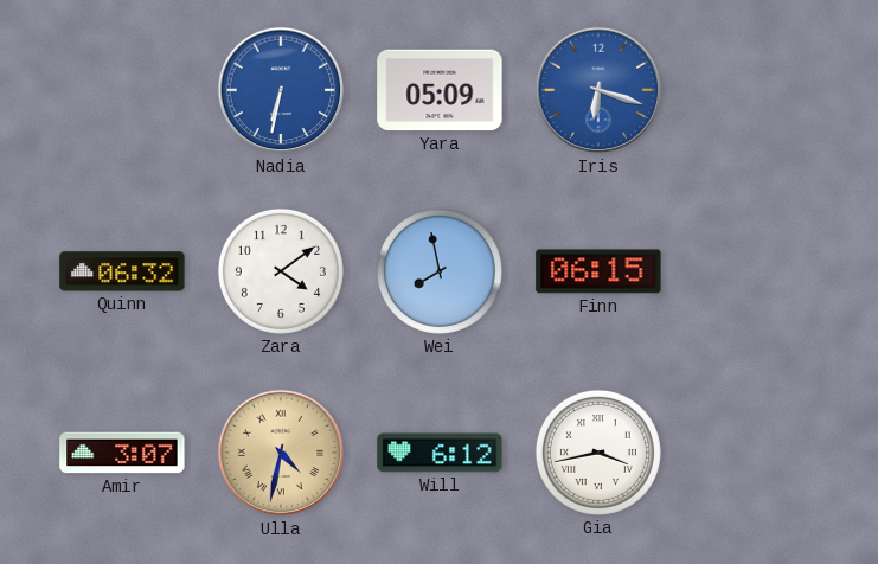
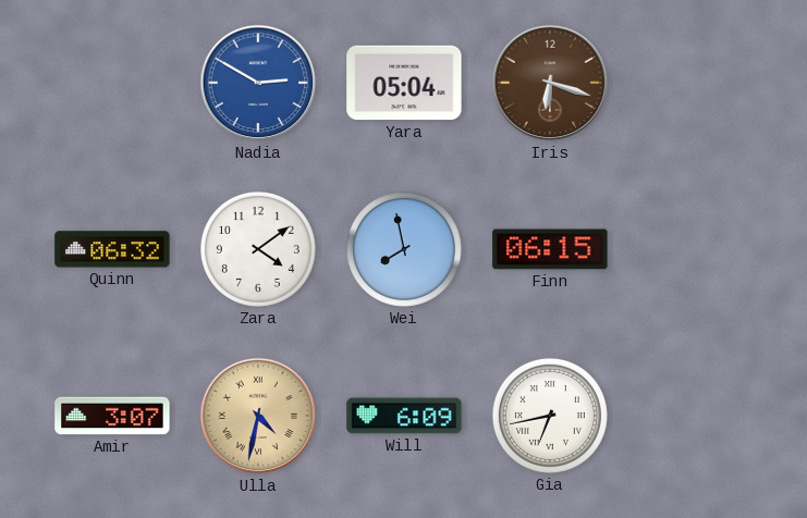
Nadia: 6:32 -> 2:50 (258, 83)
Yara: 05:09 -> 05:04 (404, 83)
Iris dial: blue -> brown (550, 83)
Will: 6:12 -> 6:09 (404, 416)
Gia: 3:43 -> 6:43 (550, 416)
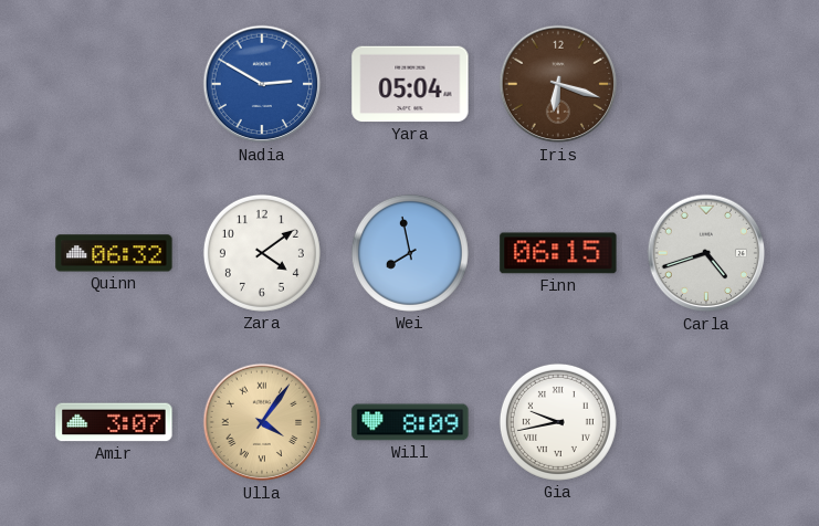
Carla: none -> 4:42 (706, 253)
Ulla: 4:32 -> 4:06 (262, 422)
Will: 6:09 -> 8:09 (410, 422)
Gia: 6:43 -> 9:43 (558, 422)
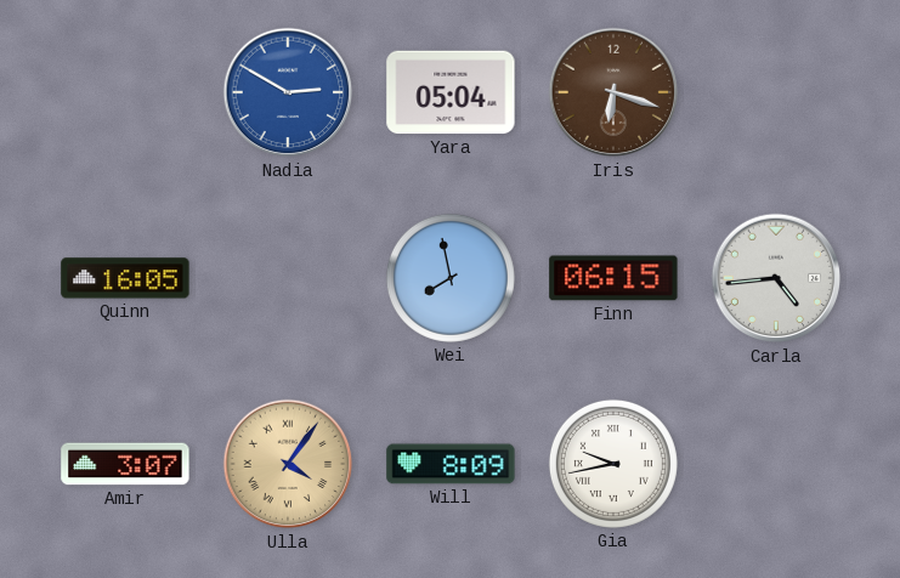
Quinn: 06:32 -> 16:05 (125, 278)
Zara: 4:09 -> none (262, 253)
Carla: 4:42 -> 4:44 (776, 278)
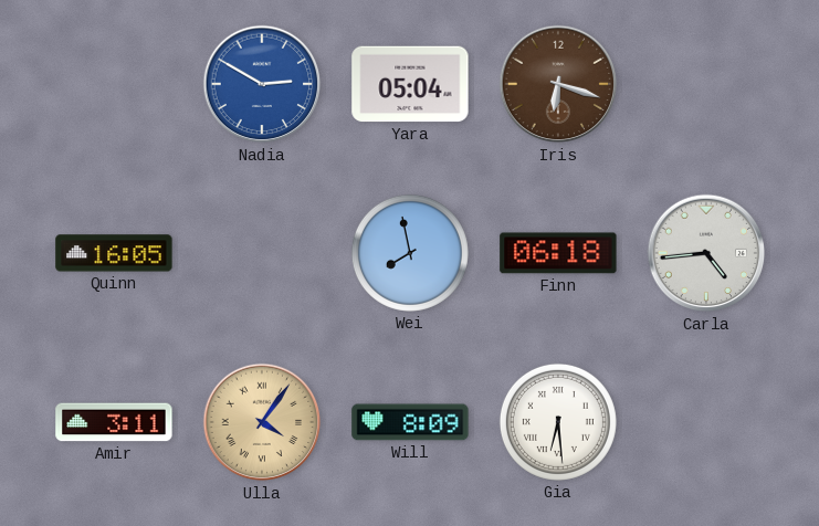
Finn: 06:15 -> 06:18 (558, 253)
Amir: 3:07 -> 3:11 (114, 422)
Gia: 9:43 -> 6:29 (558, 422)
